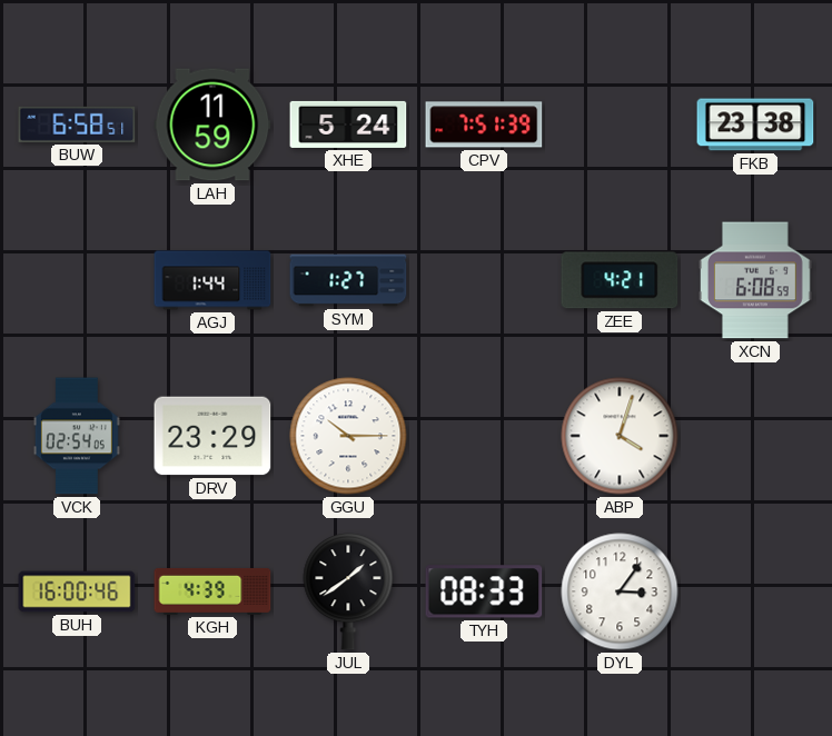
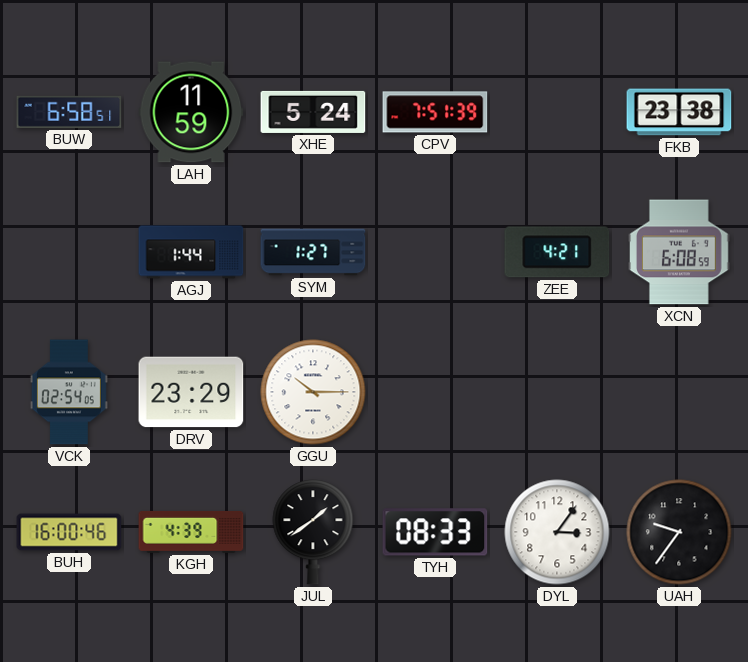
ABP: 4:03 -> none (620, 436)
UAH: none -> 9:36 (679, 532)
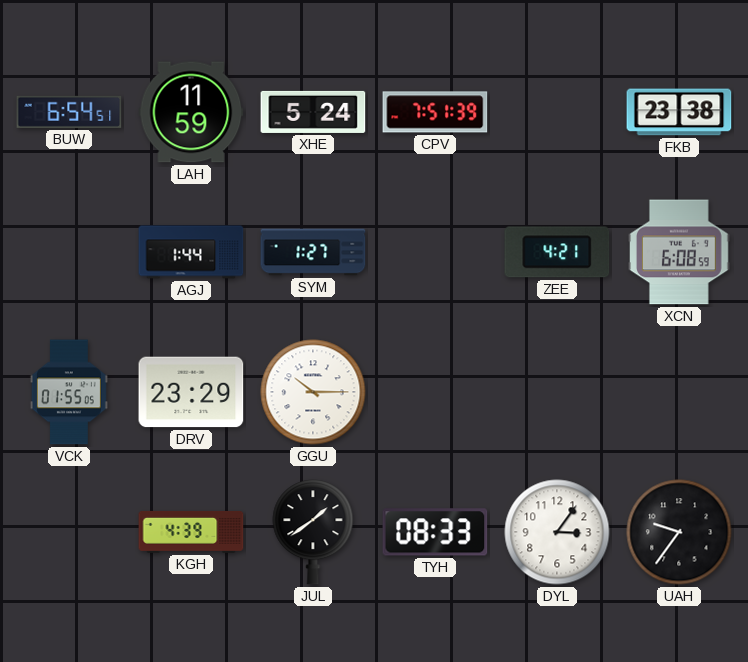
BUW: 6:58 -> 6:54 (69, 112)
VCK: 02:54 -> 01:55 (69, 392)
BUH: 16:00 -> none (69, 532)
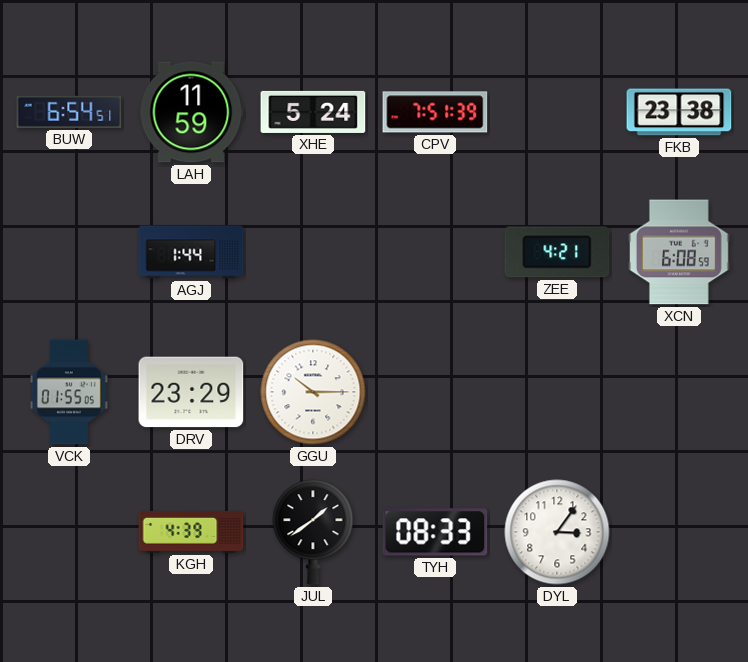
SYM: 1:27 -> none (313, 252)
UAH: 9:36 -> none (679, 532)
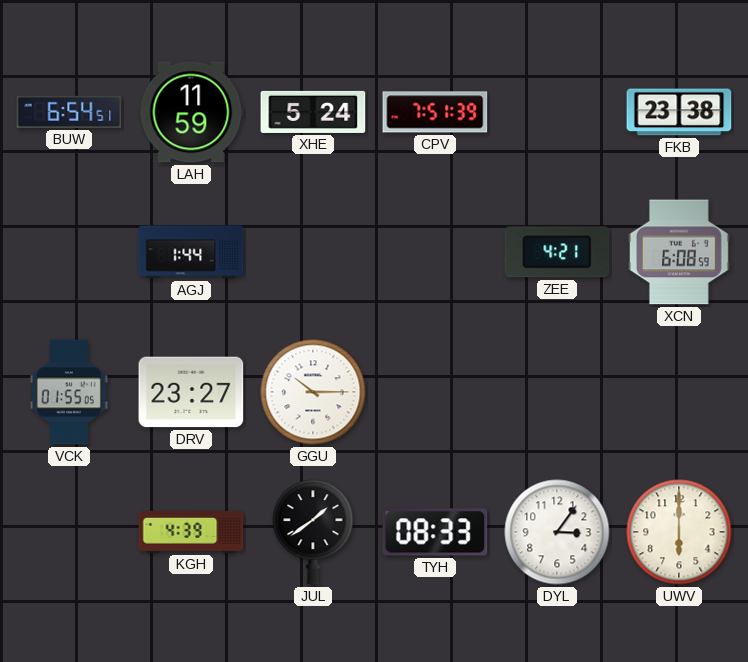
DRV: 23:29 -> 23:27 (191, 392)
UWV: none -> 6:00 (679, 532)
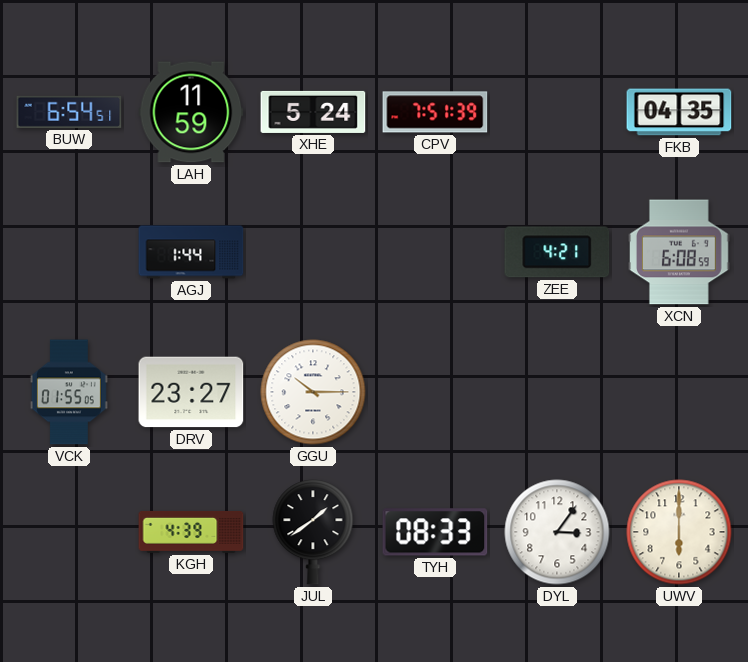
FKB: 23:38 -> 04:35 (679, 112)
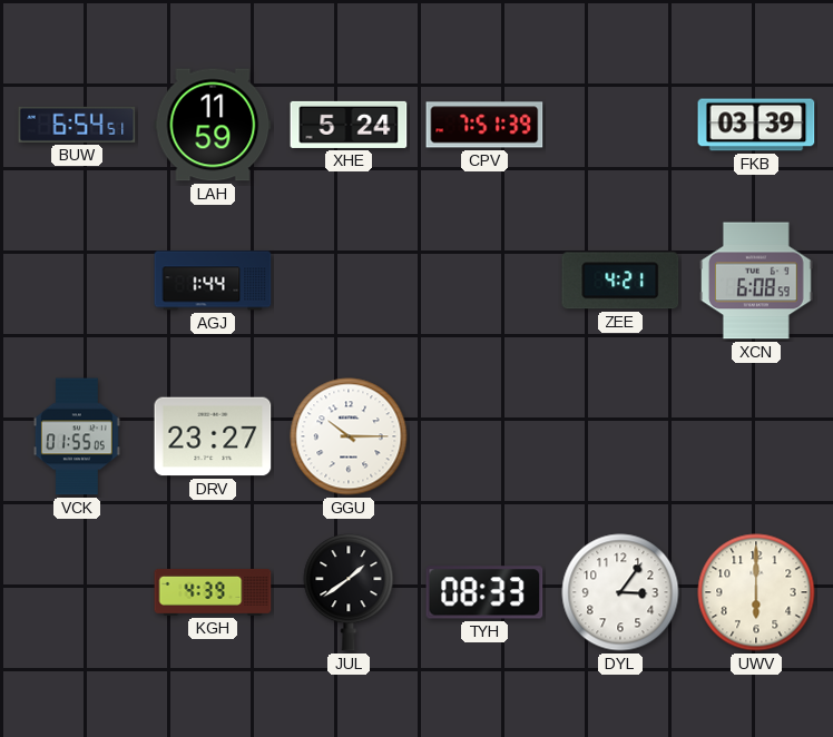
FKB: 04:35 -> 03:39 (756, 125)
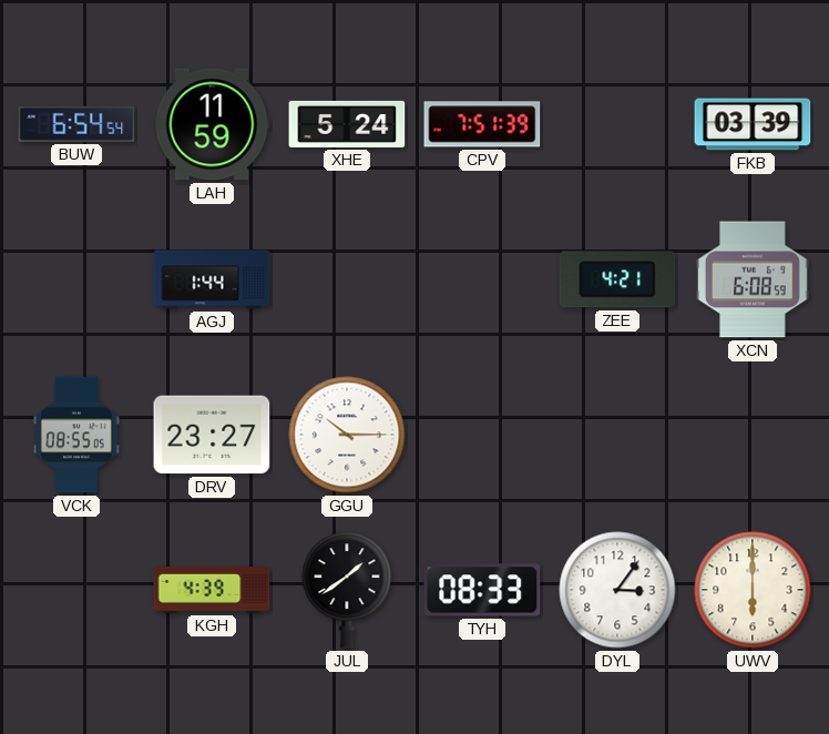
BUW: 6:54:51 -> 6:54:54 (76, 124)
VCK: 01:55 -> 08:55 (76, 435)
